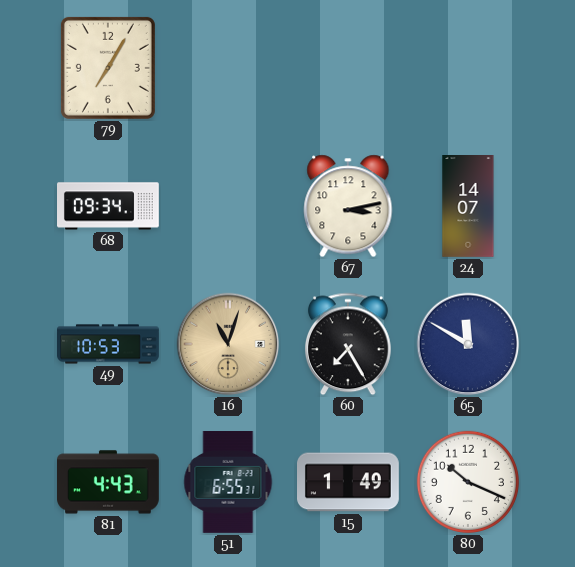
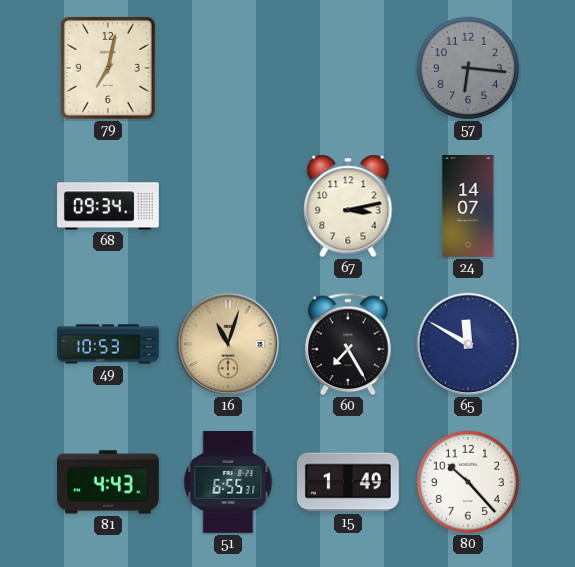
79: 7:05 -> 7:02 (108, 68)
57: none -> 6:16 (468, 68)
80: 10:19 -> 10:23 (468, 482)
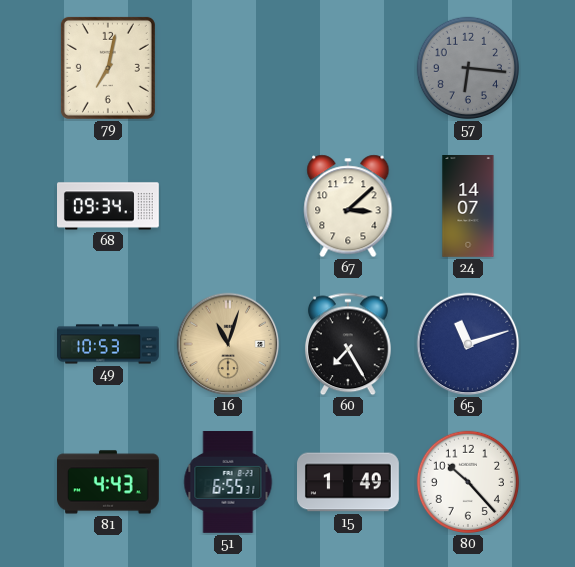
67: 3:13 -> 3:08 (348, 206)
65: 11:50 -> 11:12 (468, 344)
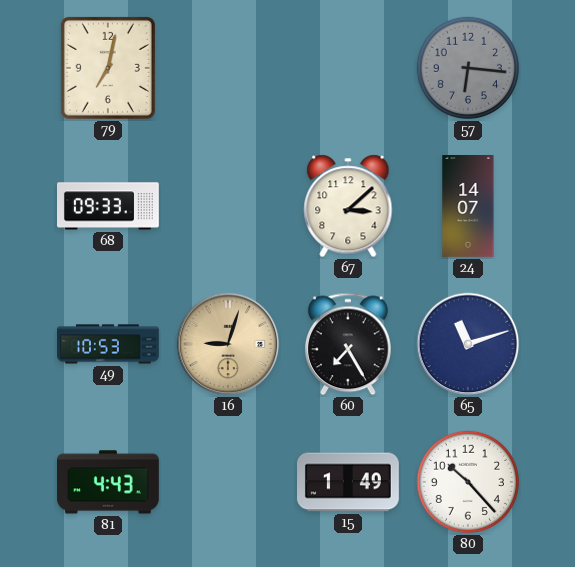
68: 09:34 -> 09:33 (109, 206)
16: 11:03 -> 9:03 (228, 344)
51: 6:55 -> none (228, 483)
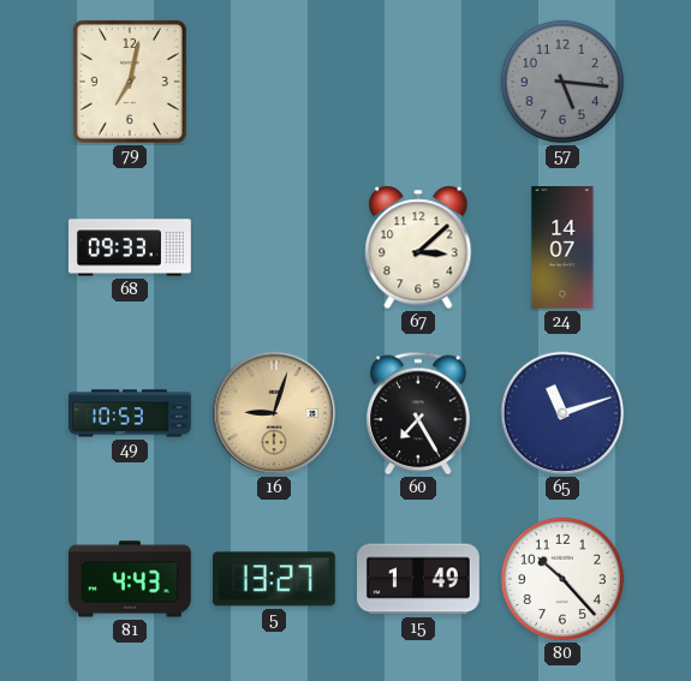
57: 6:16 -> 5:16 (562, 82)
5: none -> 13:27 (274, 579)
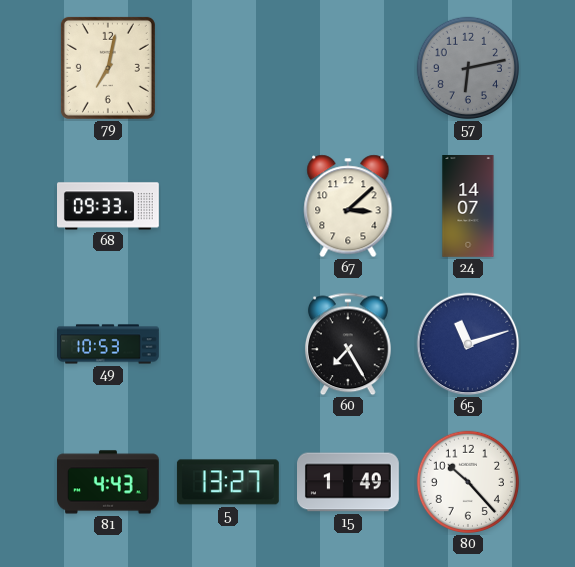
57: 5:16 -> 6:13 (468, 68)
16: 9:03 -> none (274, 413)
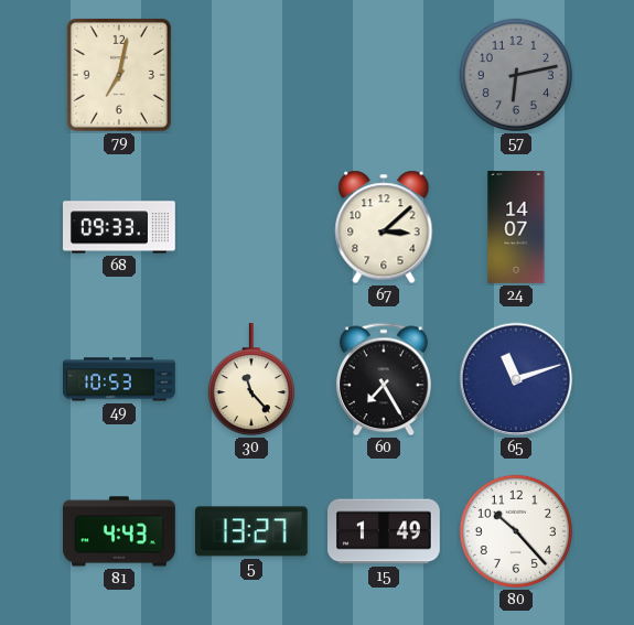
30: none -> 11:23 (251, 379)
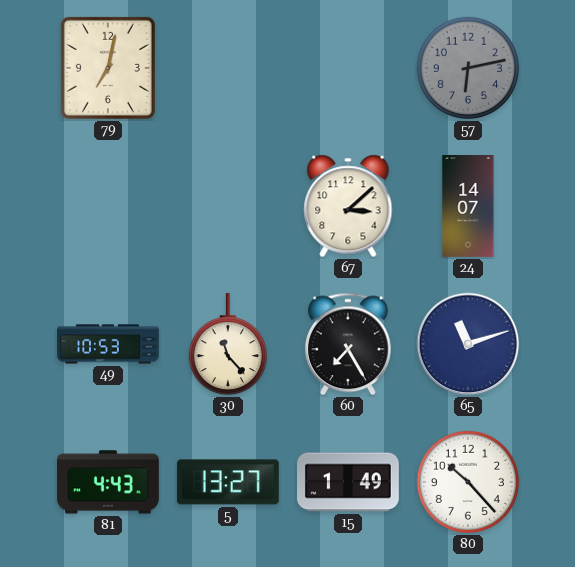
68: 09:33 -> none (120, 227)
